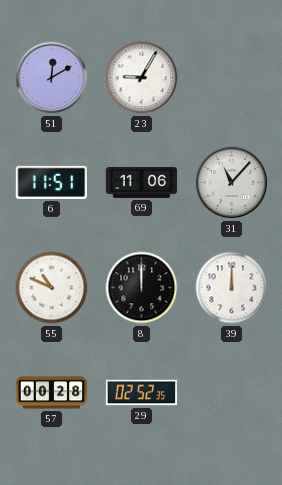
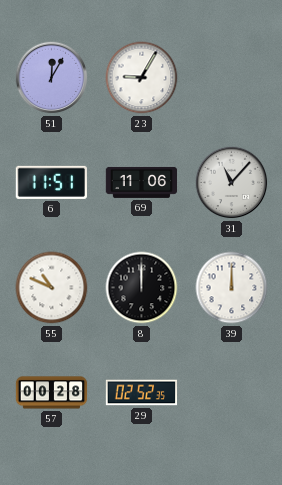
51: 12:10 -> 12:05 (52, 78)
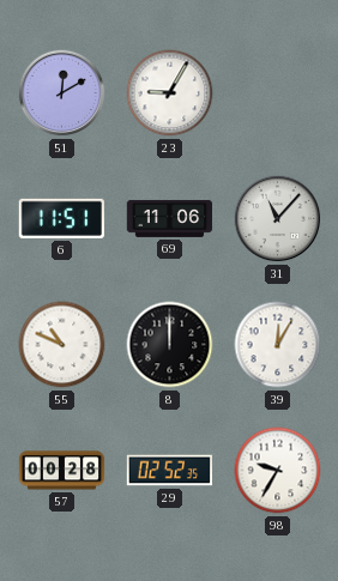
51: 12:05 -> 12:10 (62, 93)
39: 12:00 -> 12:05 (278, 345)
98: none -> 9:35 (278, 471)
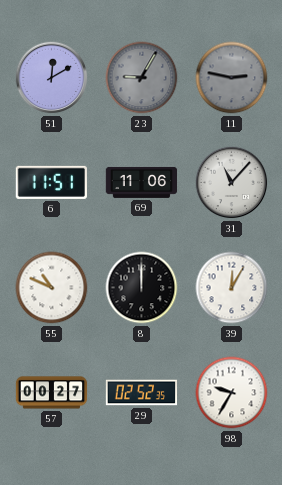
23 dial: white -> grey (142, 78)
11: none -> 2:47 (232, 78)
57: 00:28 -> 00:27 (52, 393)
